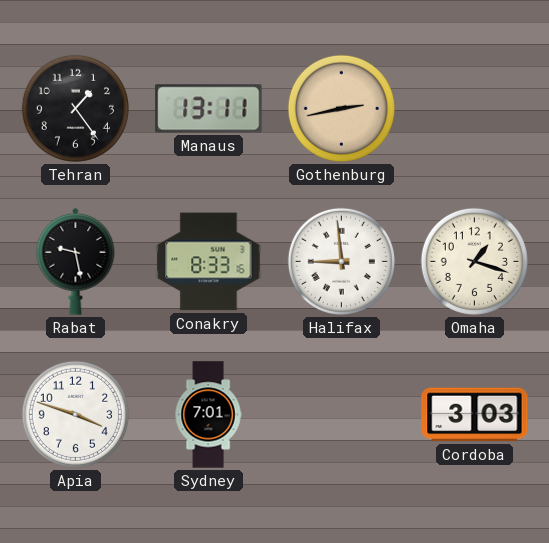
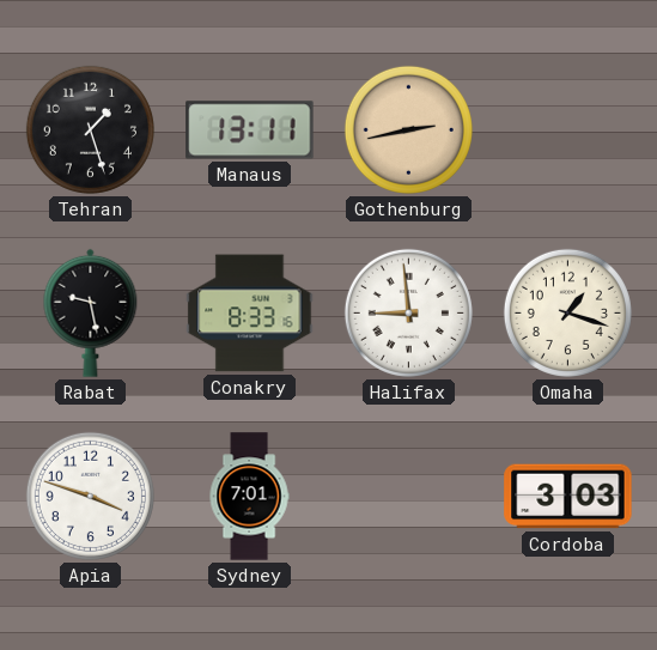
Tehran: 1:24 -> 1:27 (90, 129)
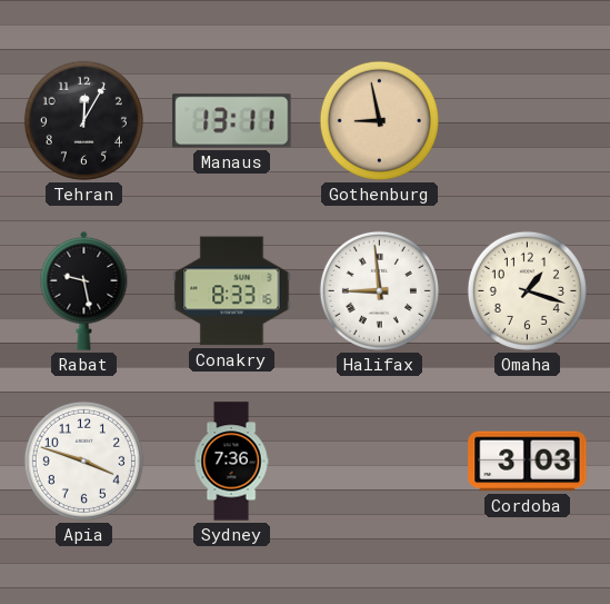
Tehran: 1:27 -> 12:05 (83, 120)
Gothenburg: 2:43 -> 8:58 (379, 120)
Sydney: 7:01 -> 7:36 (231, 462)
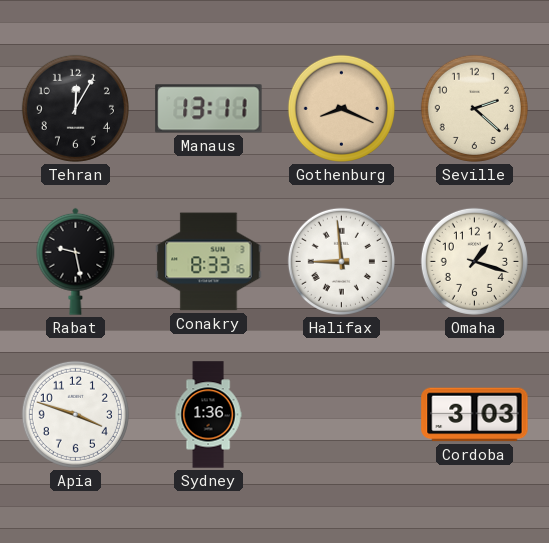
Gothenburg: 8:58 -> 8:19 (341, 108)
Seville: none -> 2:22 (474, 108)
Sydney: 7:36 -> 1:36 (208, 415)
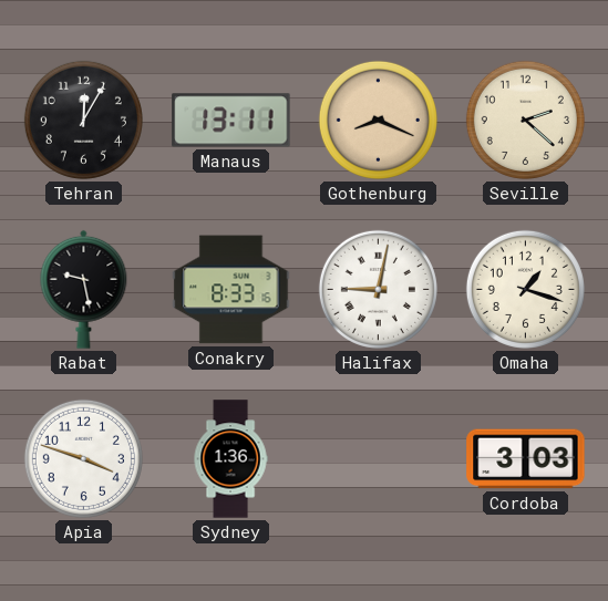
Halifax: 8:59 -> 9:02 (378, 289)
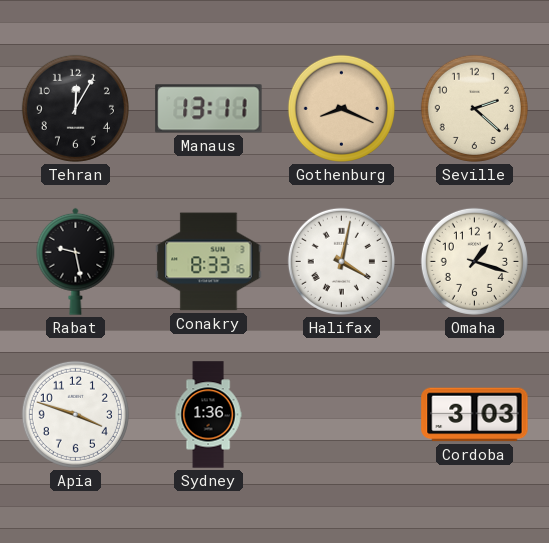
Halifax: 9:02 -> 4:02 (341, 261)
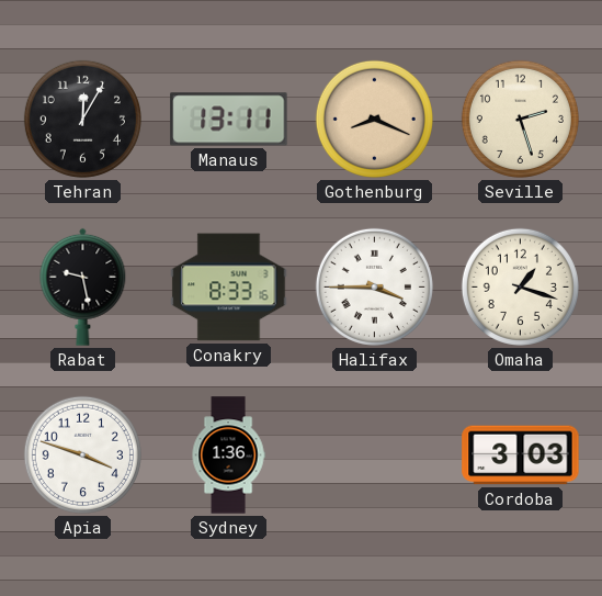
Seville: 2:22 -> 2:27 (520, 119)
Halifax: 4:02 -> 3:45 (374, 286)
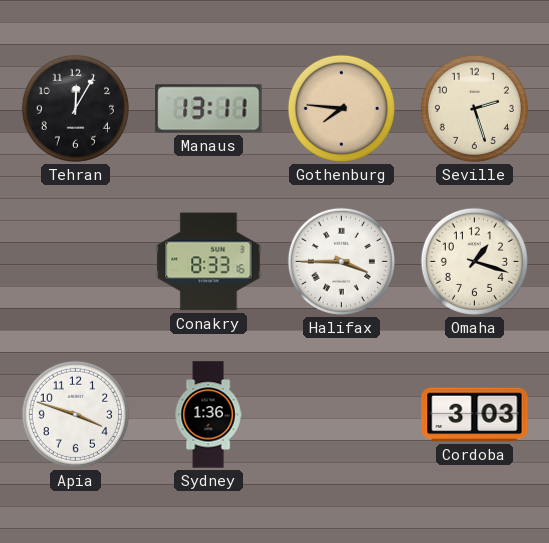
Gothenburg: 8:19 -> 7:46 (341, 108)
Rabat: 9:28 -> none (83, 286)
